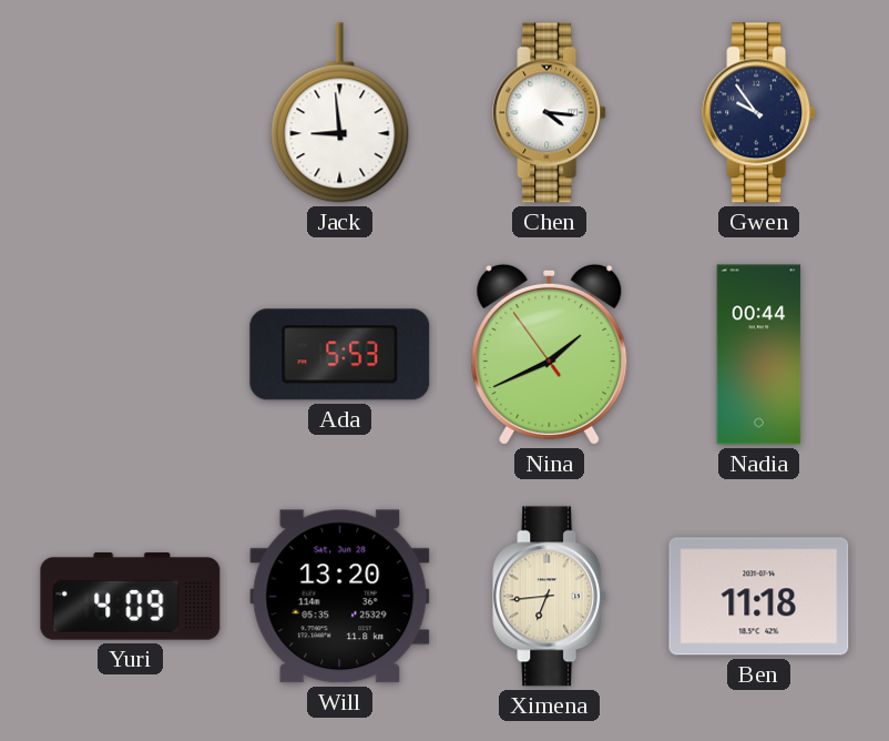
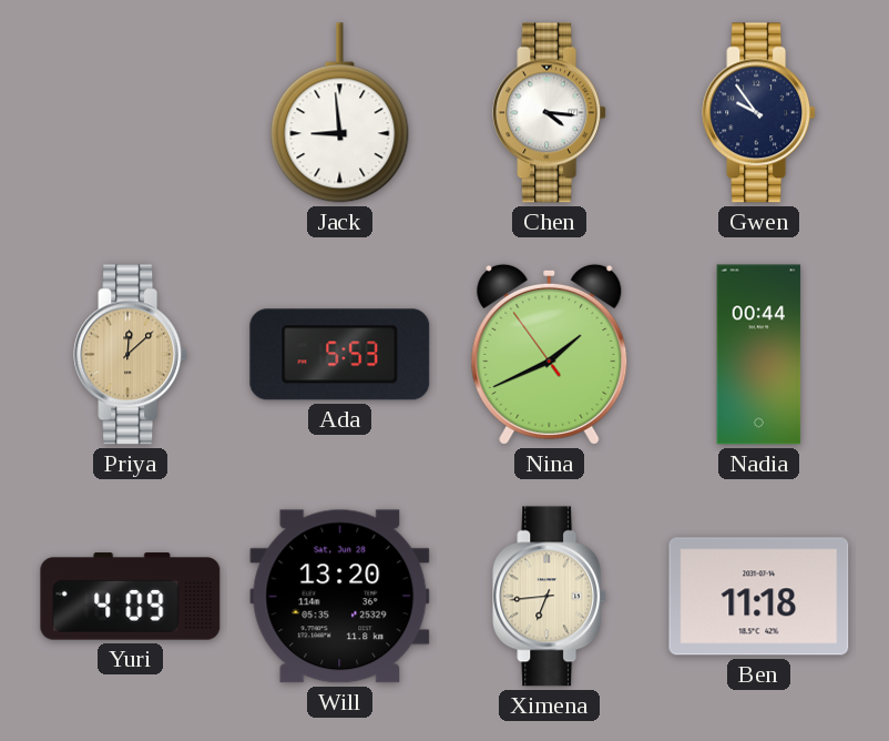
Priya: none -> 12:08 (131, 355)
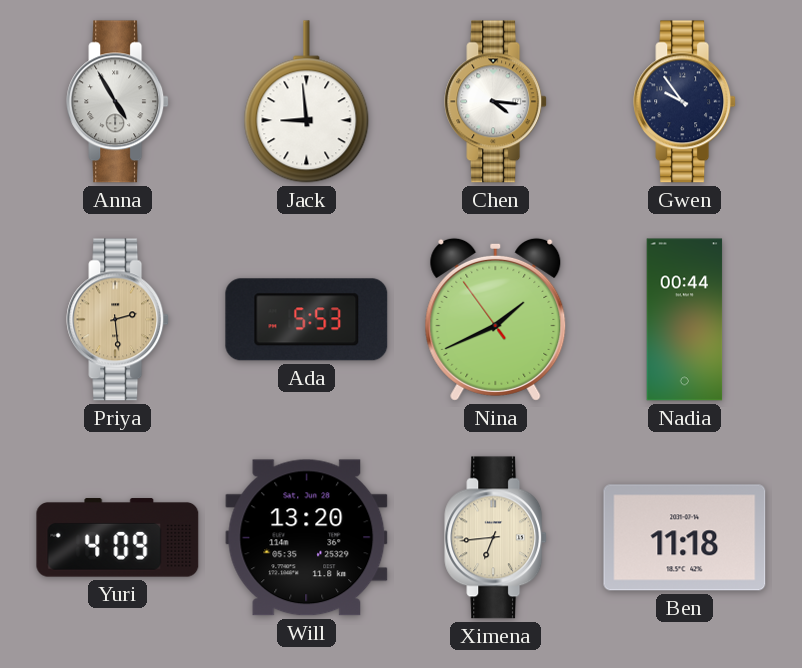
Anna: none -> 4:55 (118, 102)
Priya: 12:08 -> 2:29 (118, 320)
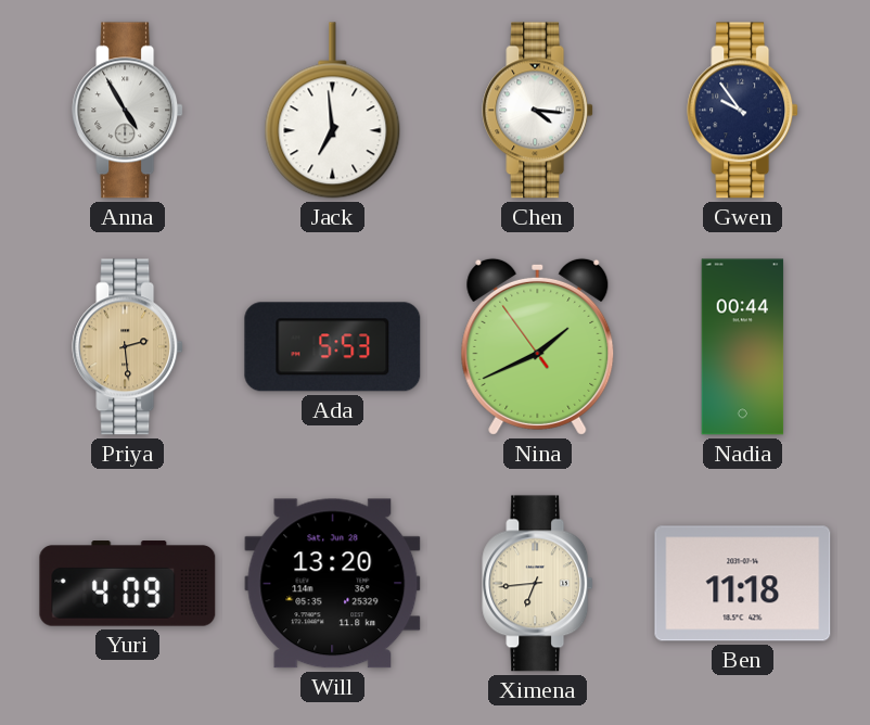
Jack: 8:59 -> 6:59 (333, 111)
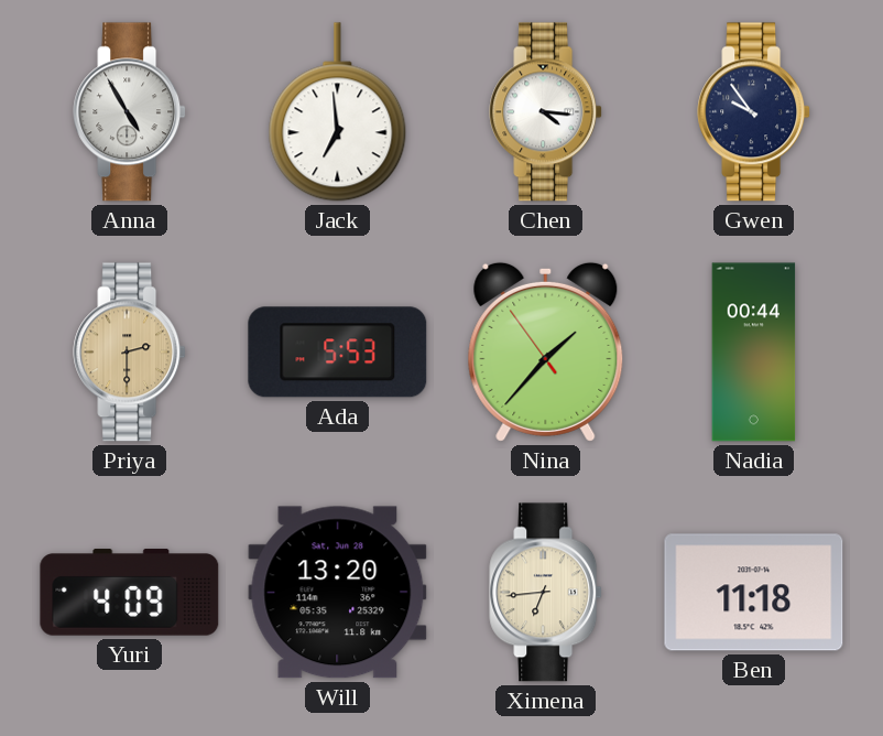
Priya: 2:29 -> 2:30 (130, 353)
Nina: 1:40 -> 1:36 (546, 351)
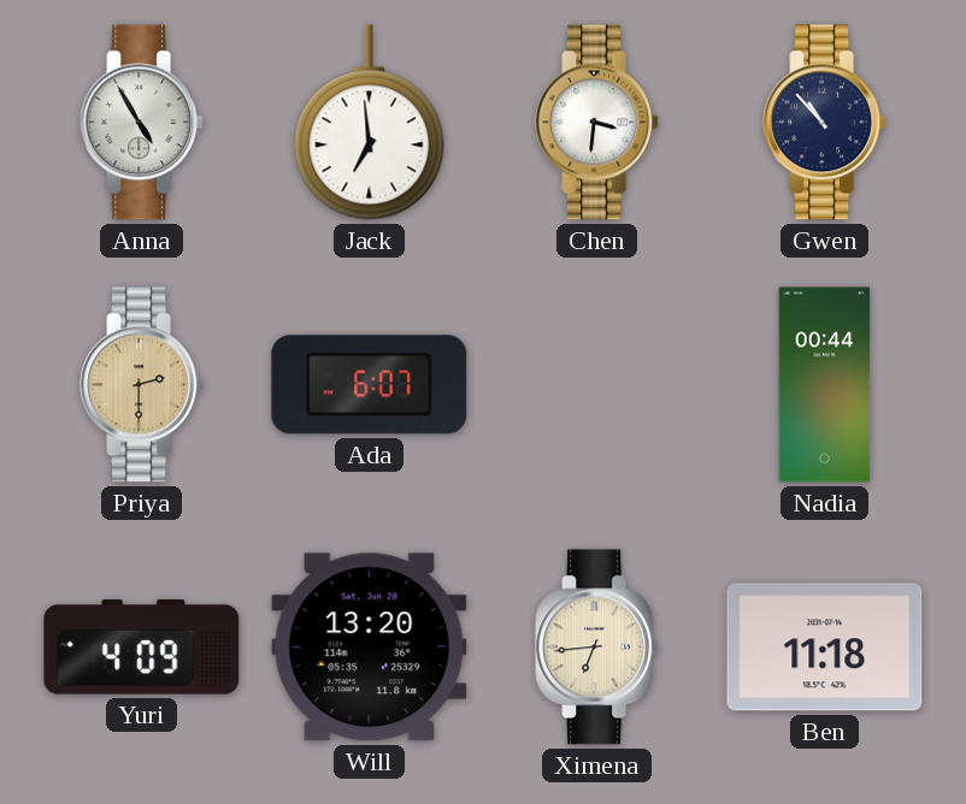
Chen: 4:16 -> 3:31 (597, 123)
Gwen: 9:54 -> 10:53 (825, 123)
Ada: 5:53 -> 6:07 (370, 385)
Nina: 1:36 -> none (546, 351)
